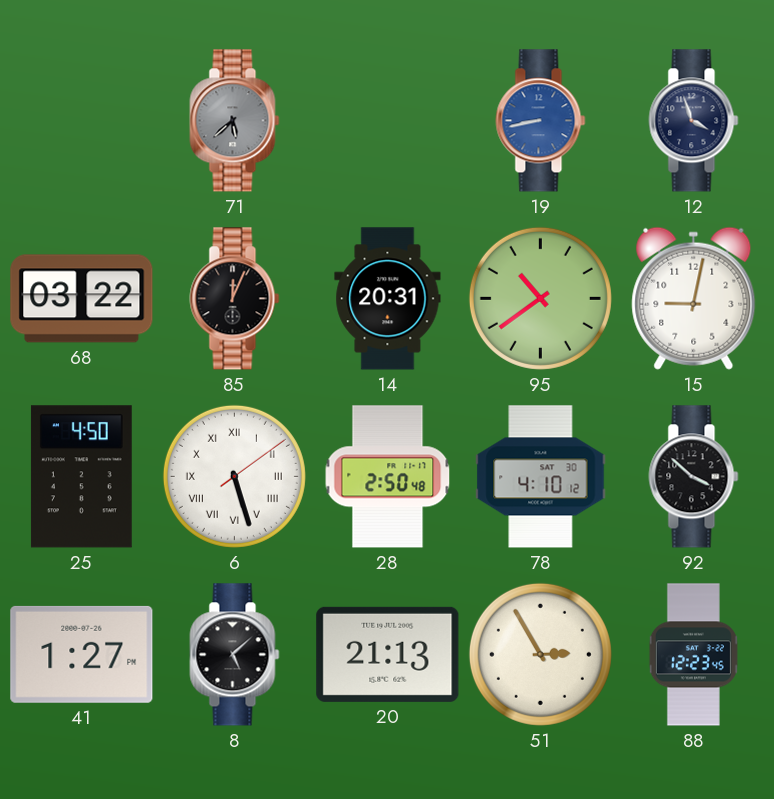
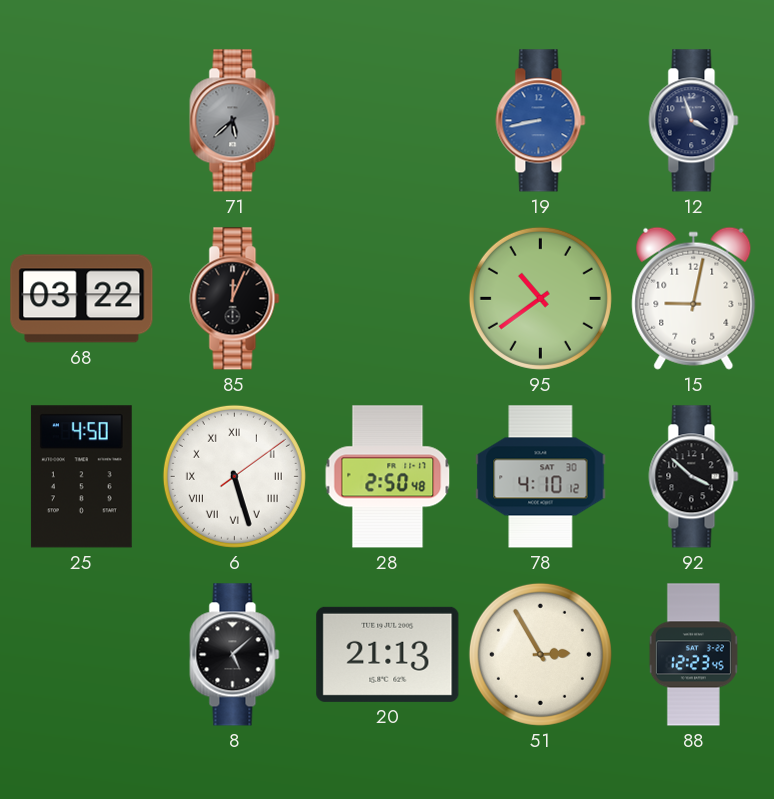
14: 20:31 -> none (388, 299)
41: 1:27 -> none (82, 654)
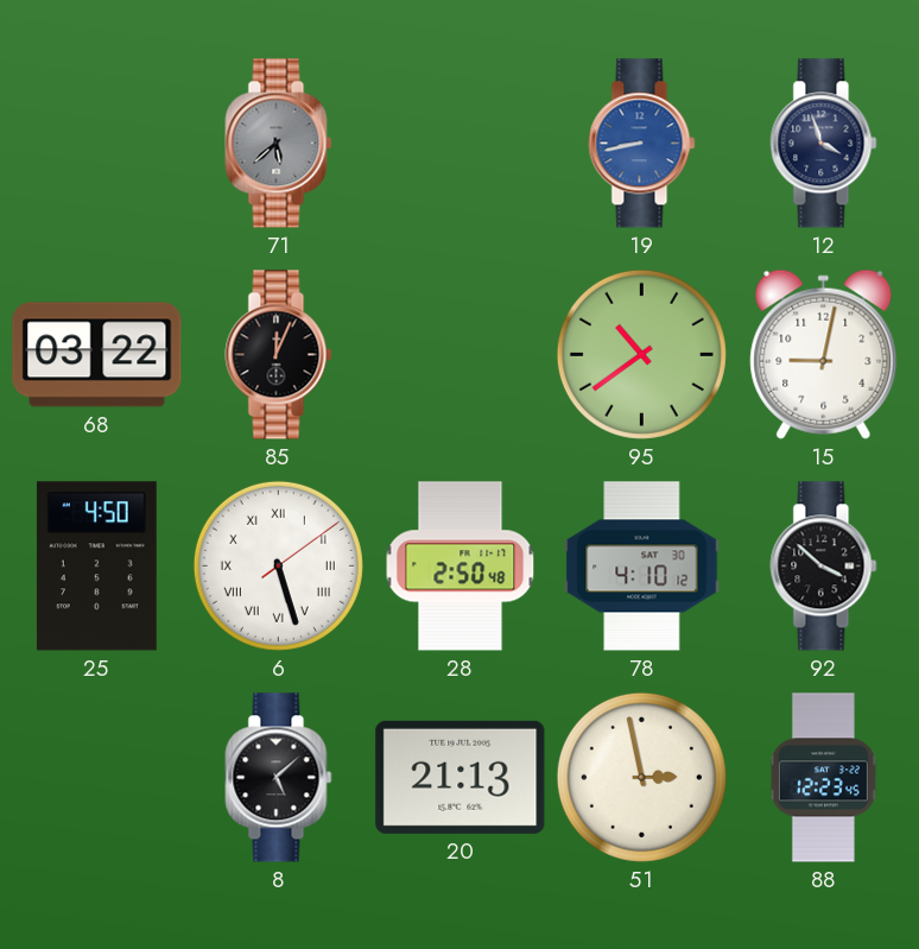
51: 2:55 -> 2:58 (641, 777)
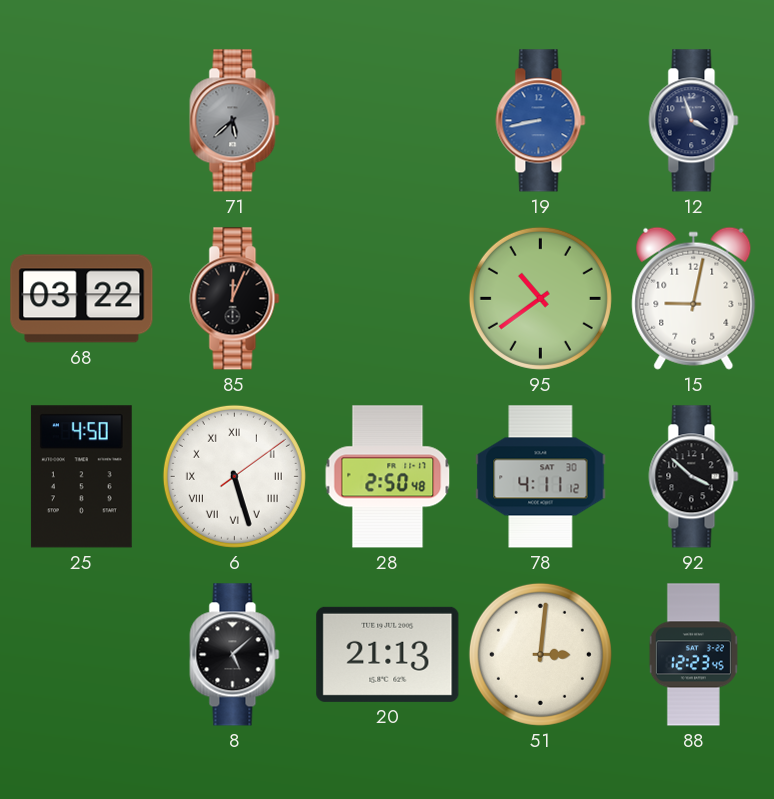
78: 4:10 -> 4:11 (541, 477)
51: 2:58 -> 3:01 (540, 654)
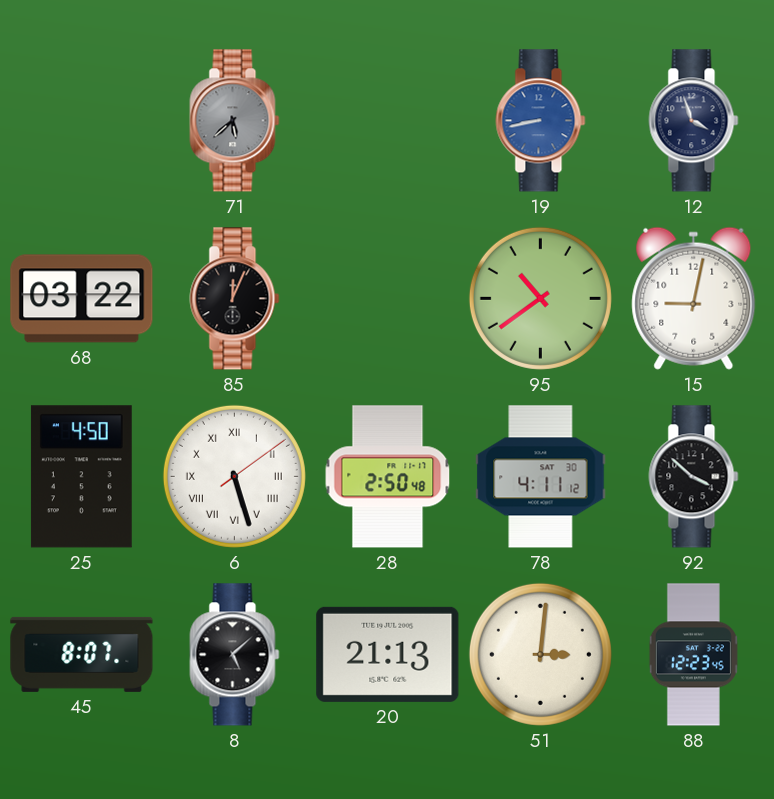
45: none -> 8:07 (82, 654)
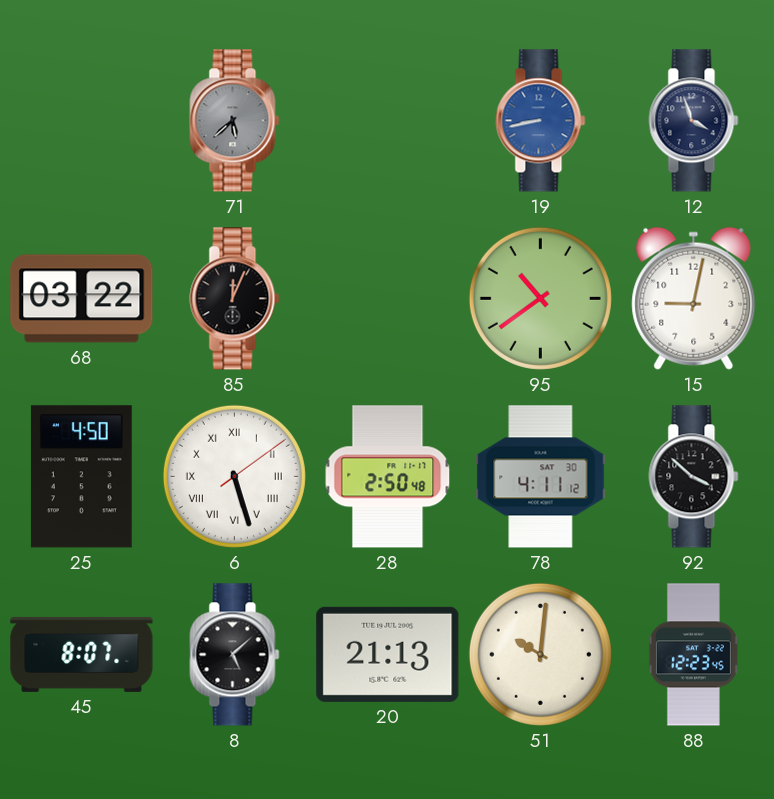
51: 3:01 -> 10:01 (540, 654)
